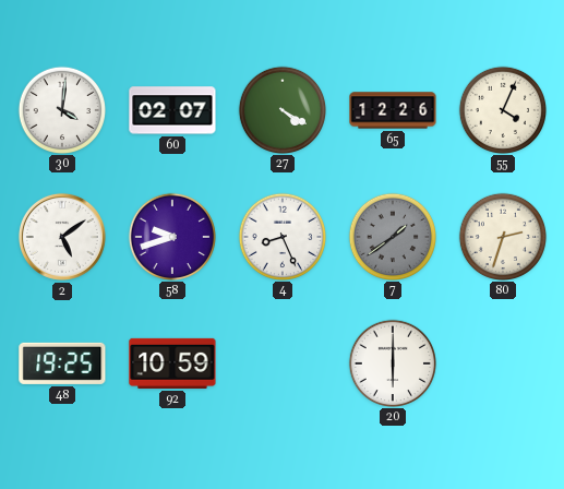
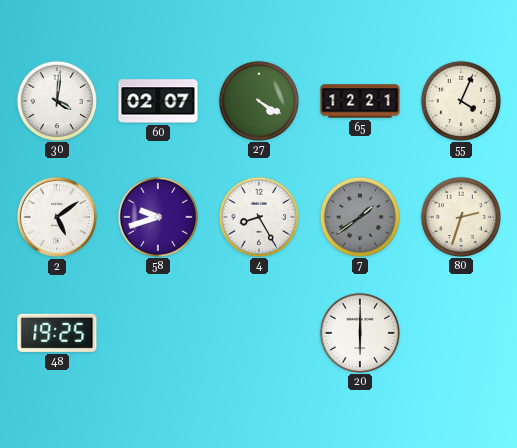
65: 12:26 -> 12:21 (360, 101)
4: 8:26 -> 8:25 (258, 216)
92: 10:59 -> none (172, 363)
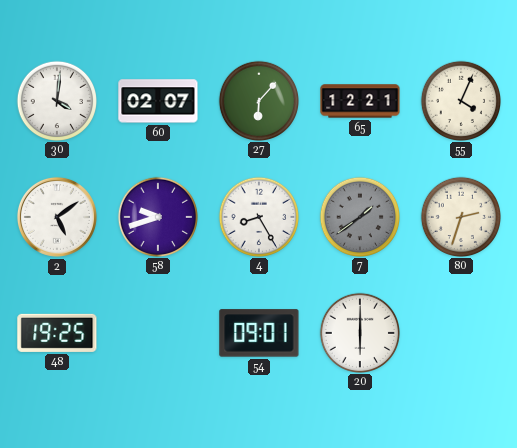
27: 4:20 -> 6:07 (258, 100)
54: none -> 09:01 (259, 333)
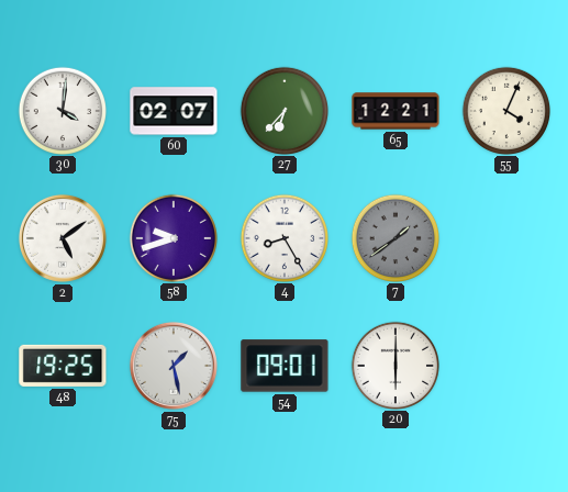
27: 6:07 -> 6:37 (283, 110)
80: 2:33 -> none (460, 216)
75: none -> 1:28 (174, 366)
